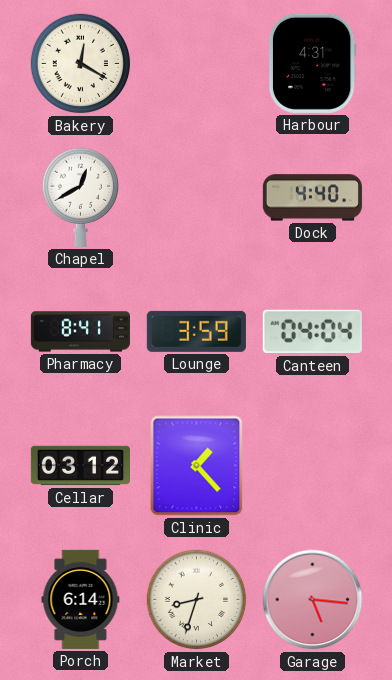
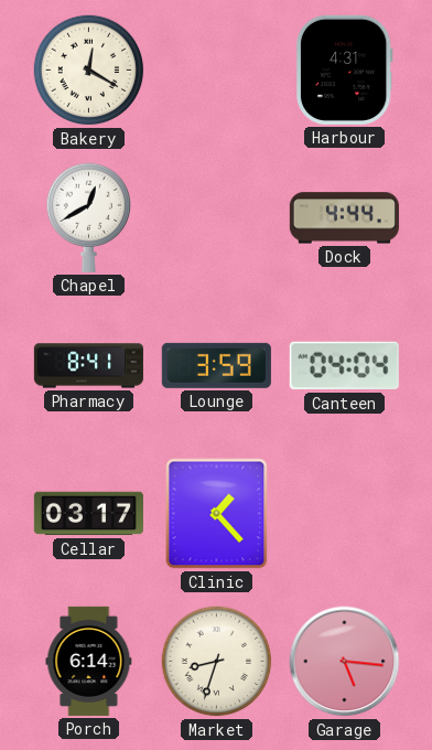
Dock: 4:40 -> 4:44 (344, 218)
Cellar: 03:12 -> 03:17 (88, 514)
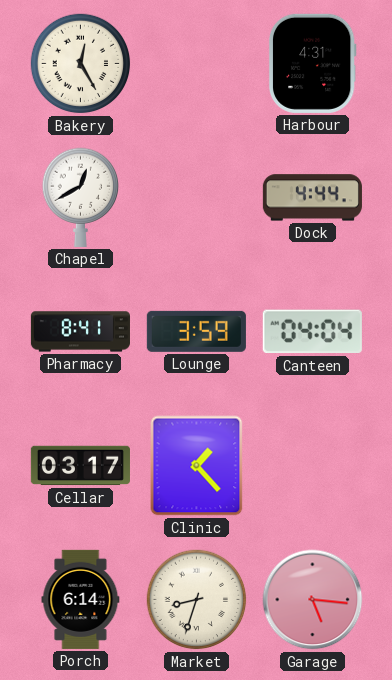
Bakery: 12:20 -> 12:25 (81, 64)
